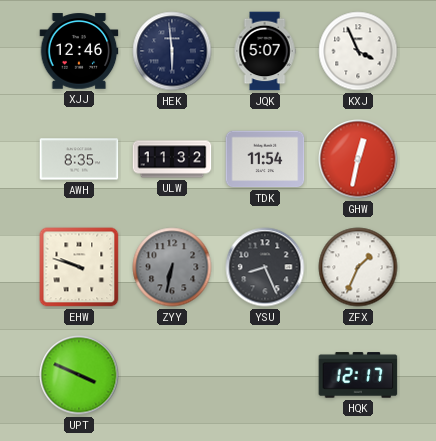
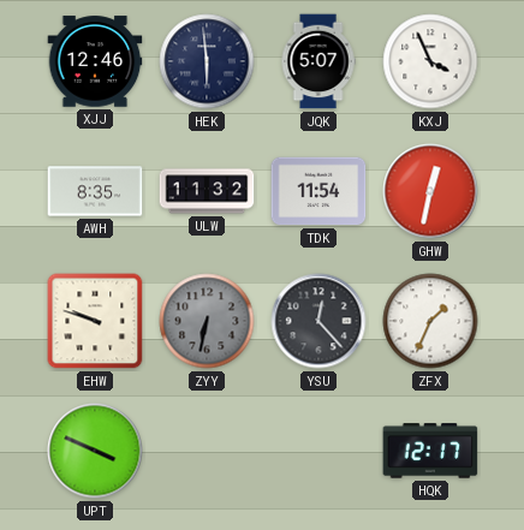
YSU: 8:26 -> 12:23 (318, 321)
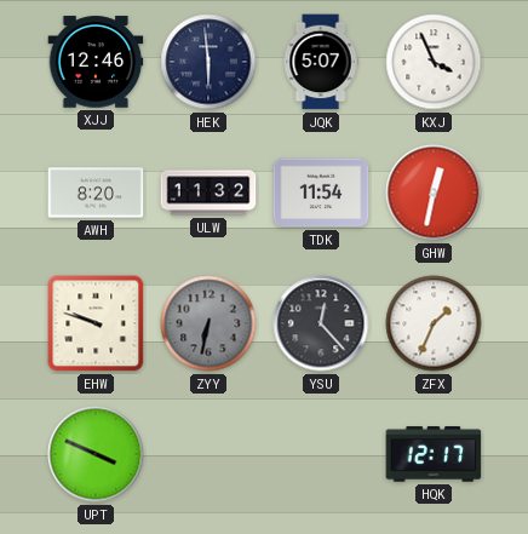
AWH: 8:35 -> 8:20 (96, 193)
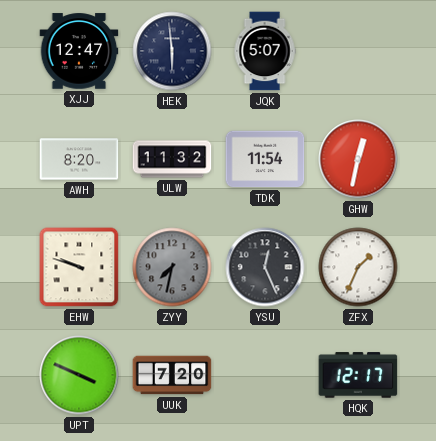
XJJ: 12:46 -> 12:47 (79, 51)
KXJ: 3:56 -> none (434, 62)
ZYY: 6:32 -> 7:32 (172, 267)
YSU: 12:23 -> 12:26 (265, 267)
UUK: none -> 7:20 (172, 375)
